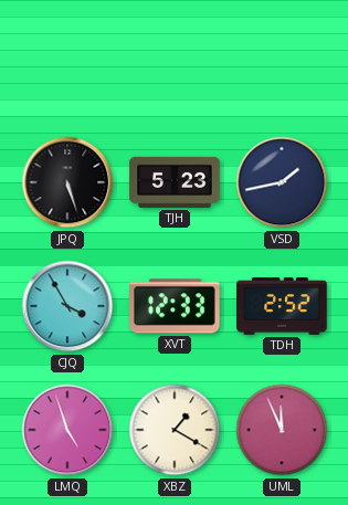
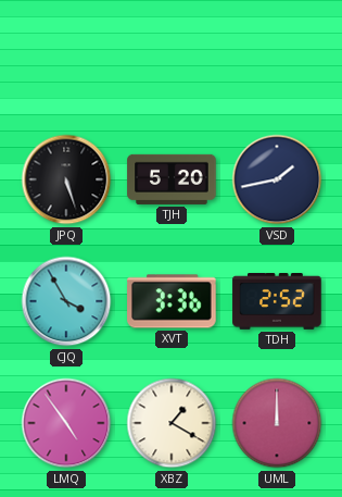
TJH: 5:23 -> 5:20 (172, 179)
XVT: 12:33 -> 3:36 (172, 301)
LMQ: 4:57 -> 4:54 (66, 423)
UML: 11:56 -> 12:00 (277, 423)
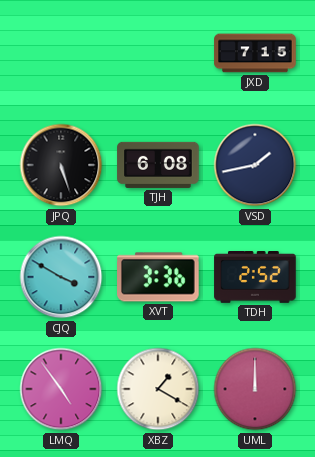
JXD: none -> 7:15 (255, 53)
TJH: 5:20 -> 6:08 (158, 165)
CJQ: 3:55 -> 3:50 (61, 277)
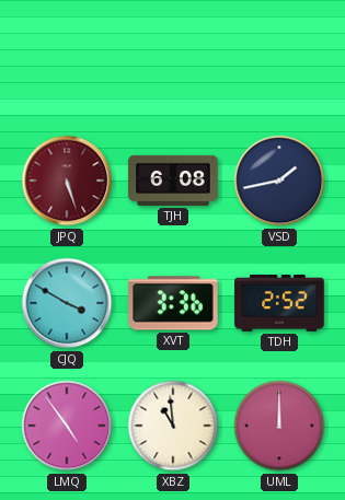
JXD: 7:15 -> none (255, 53)
JPQ dial: black -> burgundy (67, 181)
XBZ: 1:20 -> 10:59 (173, 426)
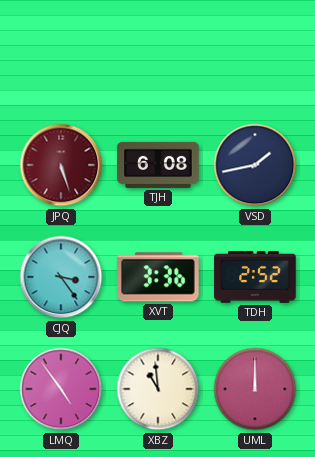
CJQ: 3:50 -> 3:24 (61, 277)
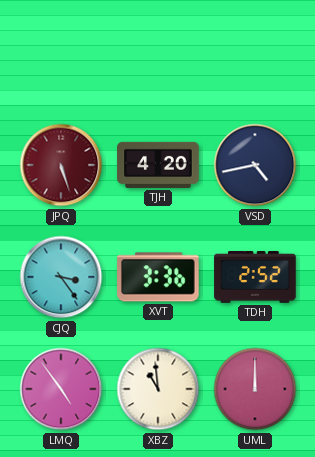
TJH: 6:08 -> 4:20 (158, 165)
VSD: 1:43 -> 4:43 (255, 165)
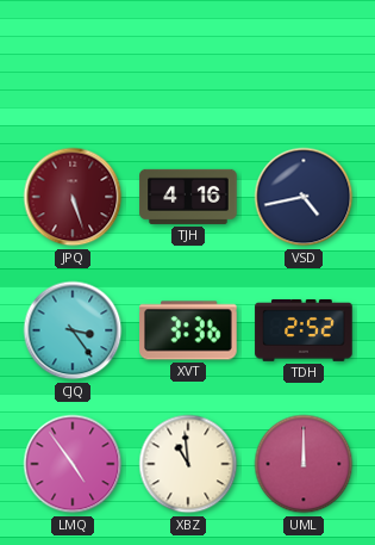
TJH: 4:20 -> 4:16 (188, 197)
